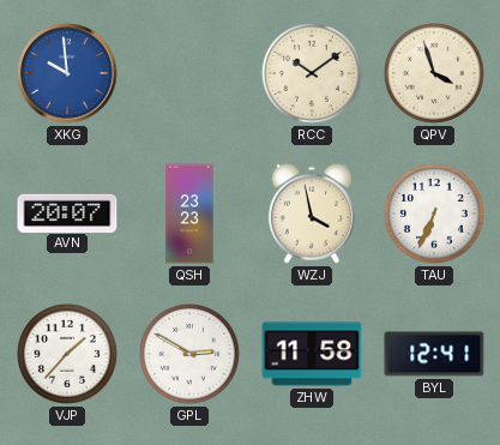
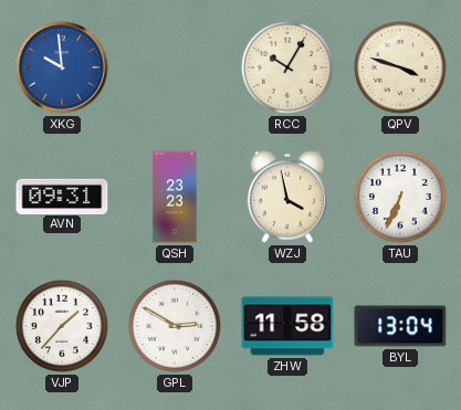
RCC: 10:09 -> 10:05 (287, 67)
QPV: 3:57 -> 3:48 (400, 67)
AVN: 20:07 -> 09:31 (62, 196)
BYL: 12:41 -> 13:04 (400, 326)
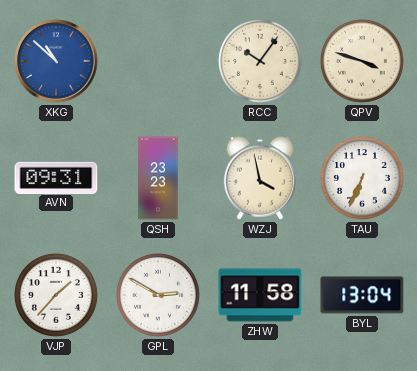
XKG: 9:59 -> 10:52 (56, 61)
RCC: 10:05 -> 10:06 (260, 61)
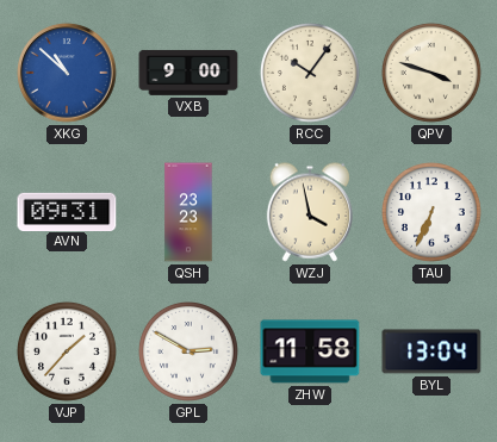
VXB: none -> 9:00 (188, 73)
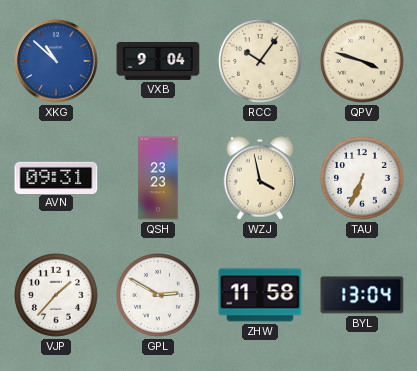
VXB: 9:00 -> 9:04 (158, 61)
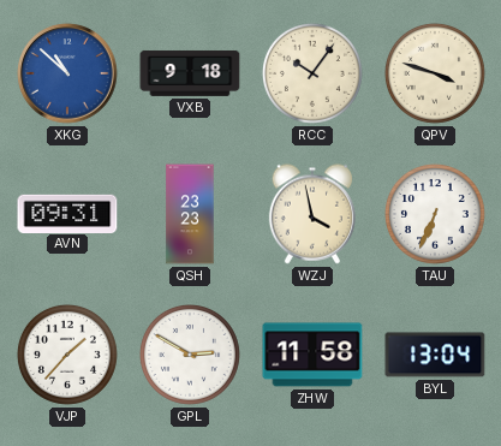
VXB: 9:04 -> 9:18 (190, 73)
